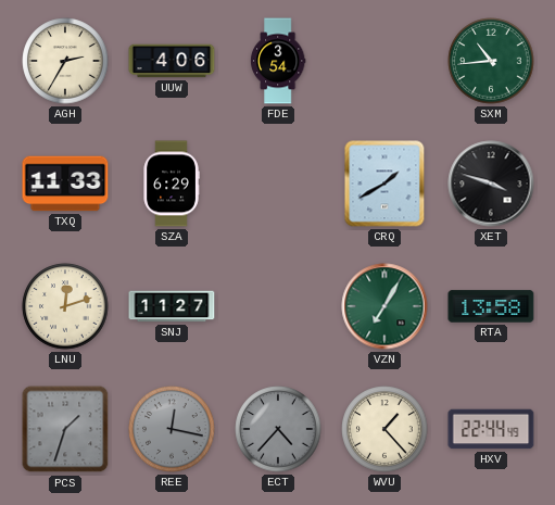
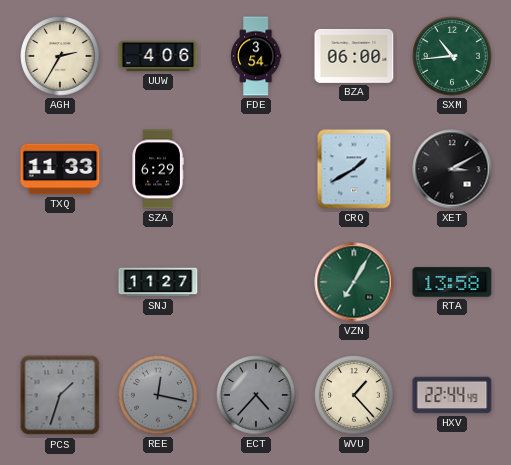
BZA: none -> 06:00 (354, 56)
XET: 3:48 -> 3:10 (452, 169)
LNU: 12:12 -> none (65, 306)
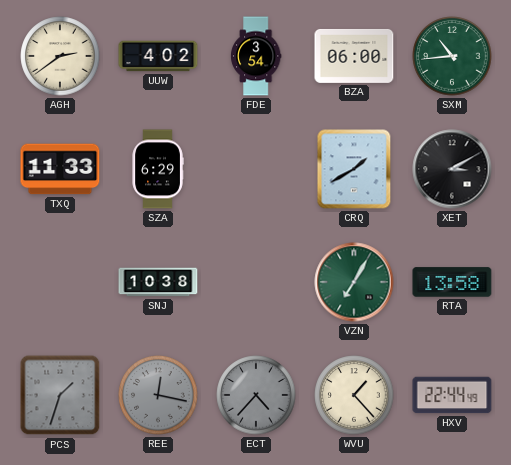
AGH: 2:35 -> 2:39 (60, 56)
UUW: 4:06 -> 4:02 (158, 56)
SNJ: 11:27 -> 10:38 (158, 282)
